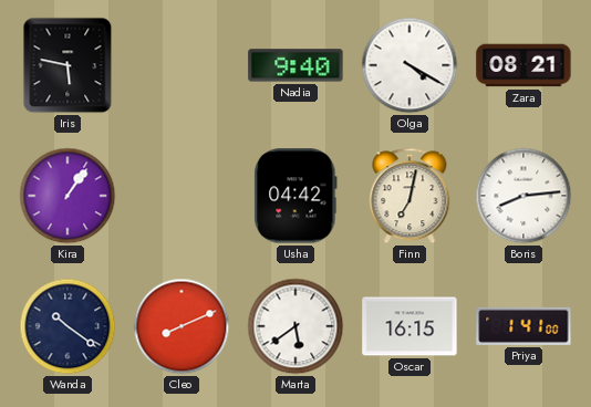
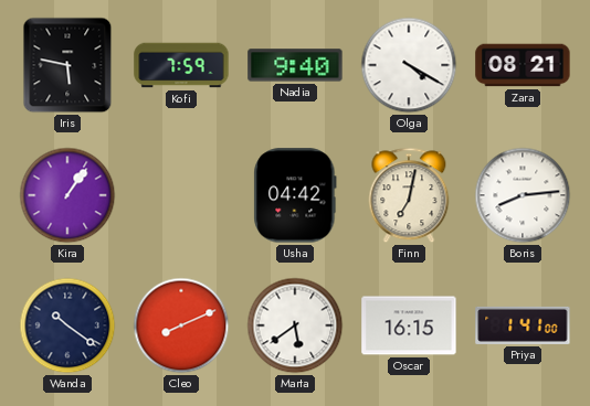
Kofi: none -> 7:59 (181, 65)
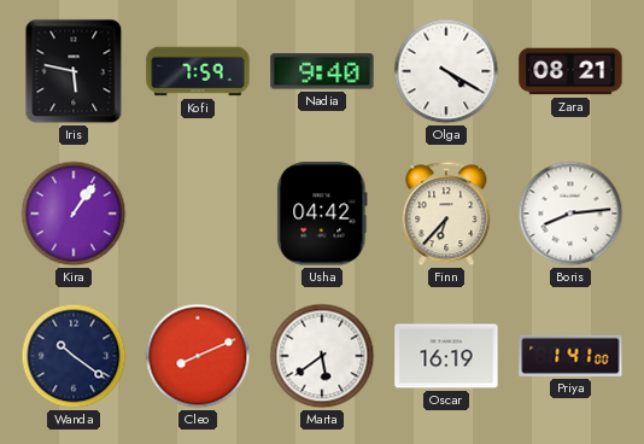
Finn: 7:02 -> 6:37 (446, 214)
Oscar: 16:15 -> 16:19 (446, 356)
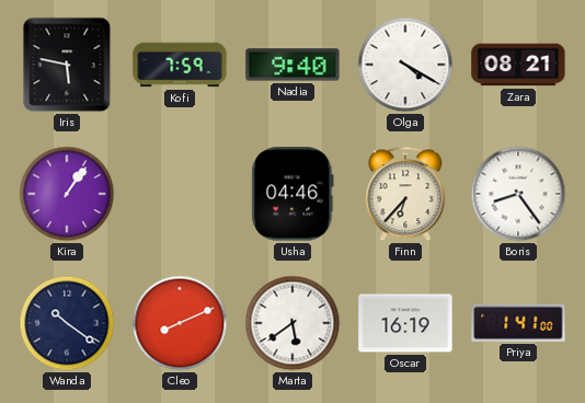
Usha: 04:42 -> 04:46 (292, 194)
Boris: 8:14 -> 8:24 (518, 194)
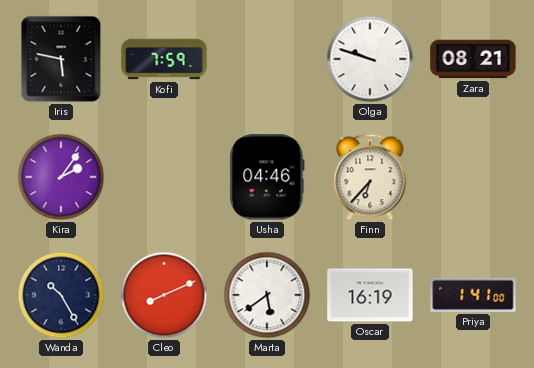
Nadia: 9:40 -> none (292, 65)
Olga: 4:20 -> 9:48 (370, 59)
Kira: 1:06 -> 2:06 (61, 177)
Boris: 8:24 -> none (518, 194)
Wanda: 10:21 -> 10:25 (61, 295)
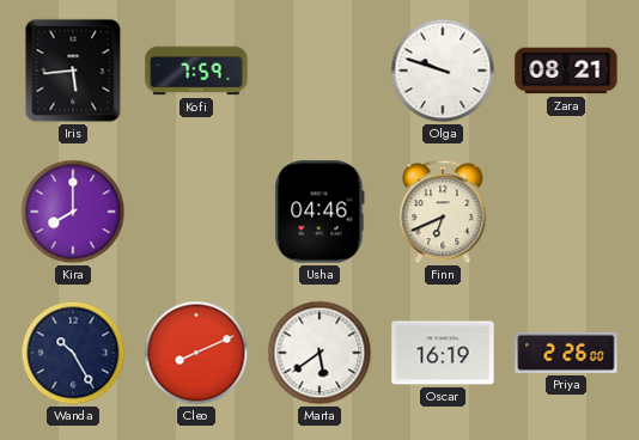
Iris: 5:47 -> 5:44 (73, 71)
Kira: 2:06 -> 8:00 (73, 212)
Finn: 6:37 -> 6:41 (443, 212)
Priya: 1:41 -> 2:26 (566, 353)
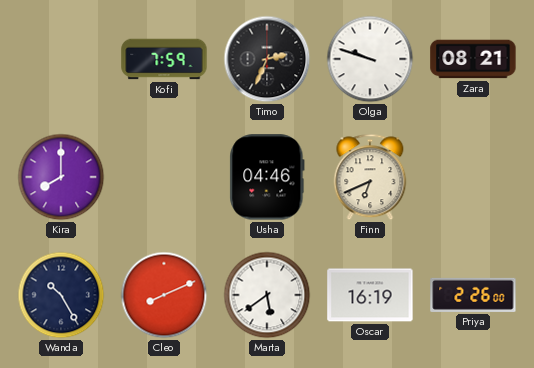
Iris: 5:44 -> none (73, 71)
Timo: none -> 2:34 (267, 59)
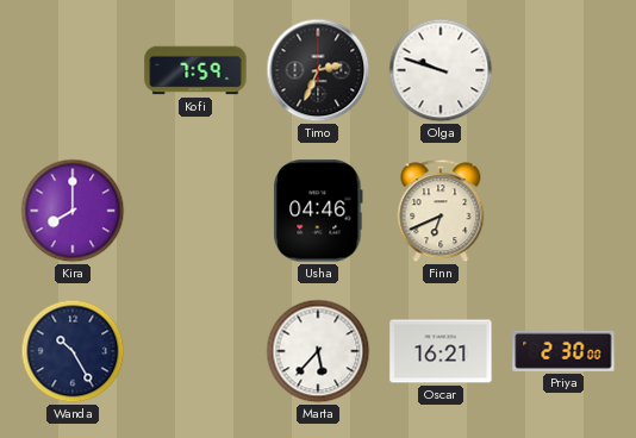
Zara: 08:21 -> none (473, 59)
Cleo: 8:11 -> none (164, 295)
Marta: 5:39 -> 5:37 (318, 351)
Oscar: 16:19 -> 16:21 (441, 351)
Priya: 2:26 -> 2:30 (563, 351)
